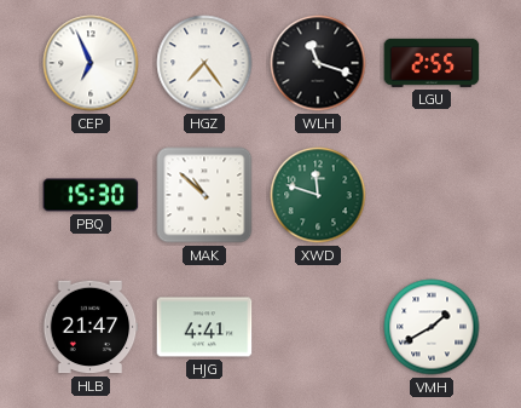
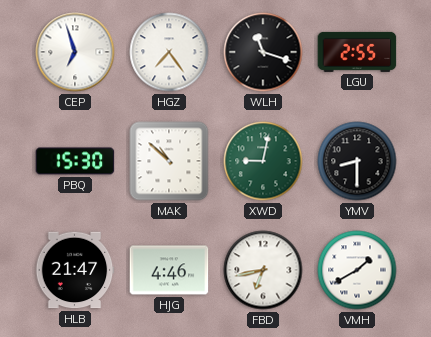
CEP: 6:56 -> 6:57 (75, 52)
XWD: 11:48 -> 9:02 (263, 161)
YMV: none -> 8:30 (357, 161)
HJG: 4:41 -> 4:46 (169, 270)
FBD: none -> 6:43 (263, 270)
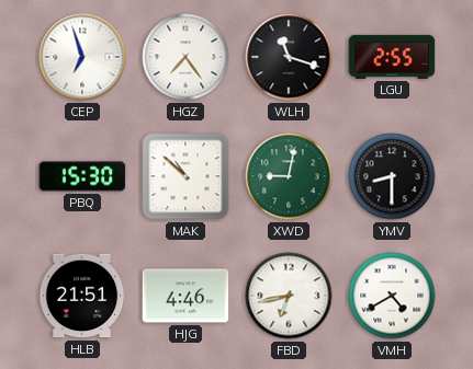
HLB: 21:47 -> 21:51 (82, 296)
VMH: 1:40 -> 4:40 (392, 296)
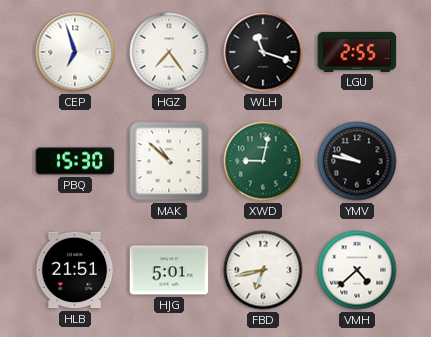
YMV: 8:30 -> 9:47 (357, 161)
HJG: 4:46 -> 5:01 (169, 270)
VMH: 4:40 -> 4:38 (357, 270)
